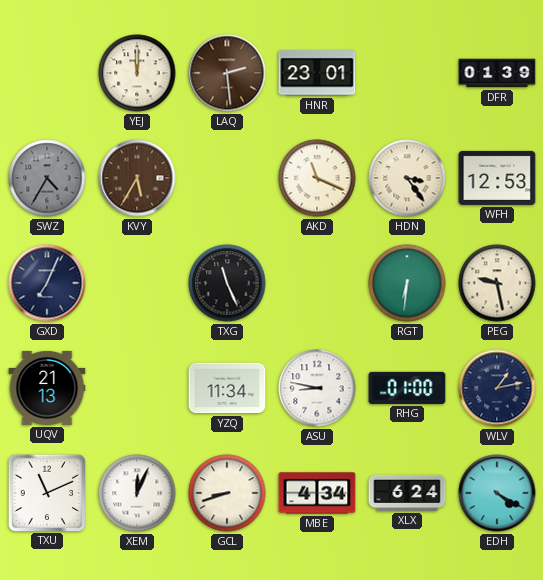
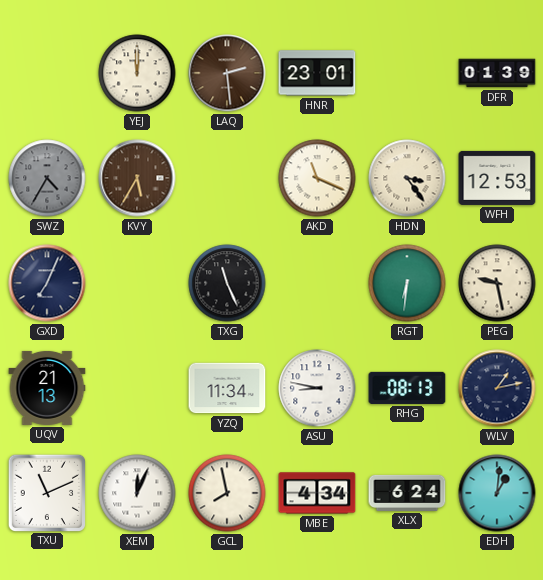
RHG: 01:00 -> 08:13 (407, 388)
GCL: 8:42 -> 7:58 (227, 493)
EDH: 4:20 -> 1:01 (497, 493)
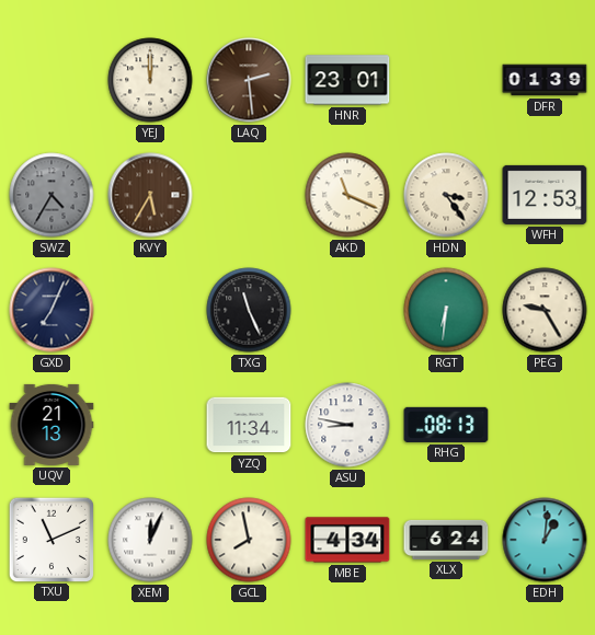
PEG: 9:28 -> 9:25 (545, 310)
WLV: 1:13 -> none (497, 388)
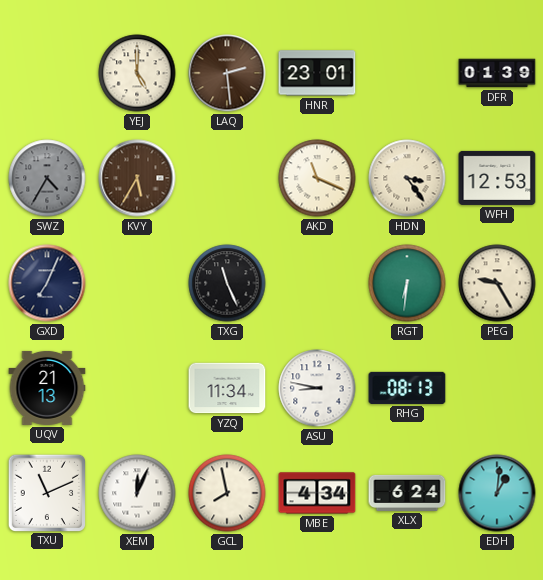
YEJ: 12:00 -> 5:00 (137, 73)
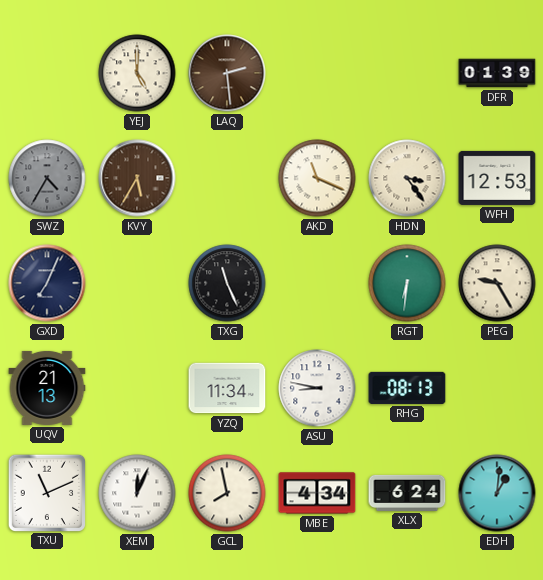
HNR: 23:01 -> none (317, 73)
